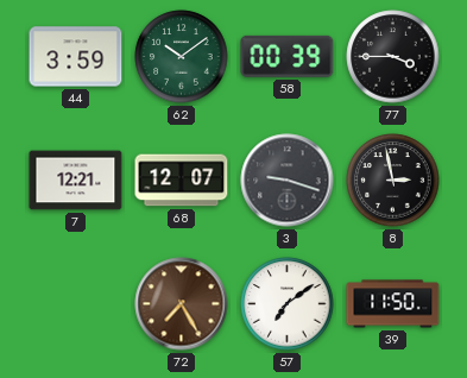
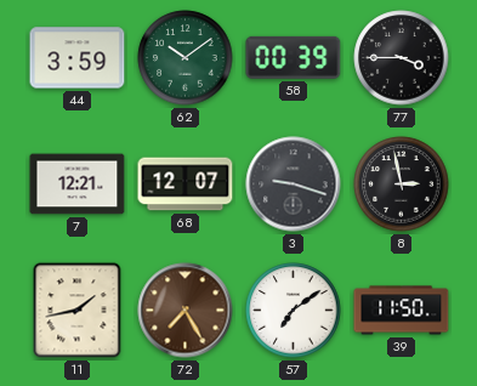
11: none -> 1:43 (78, 311)
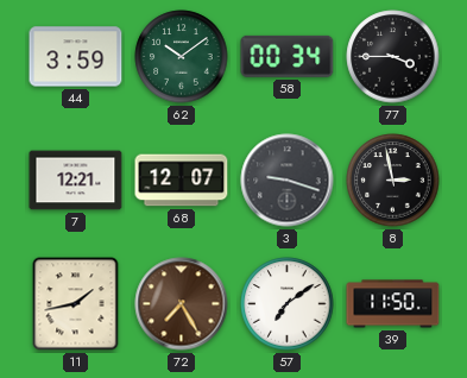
58: 00:39 -> 00:34 (288, 56)
